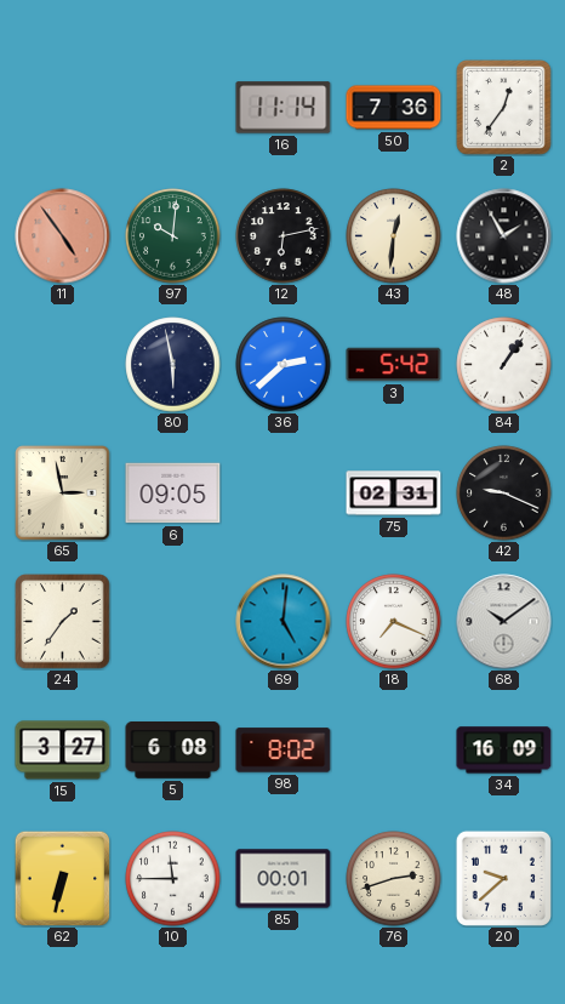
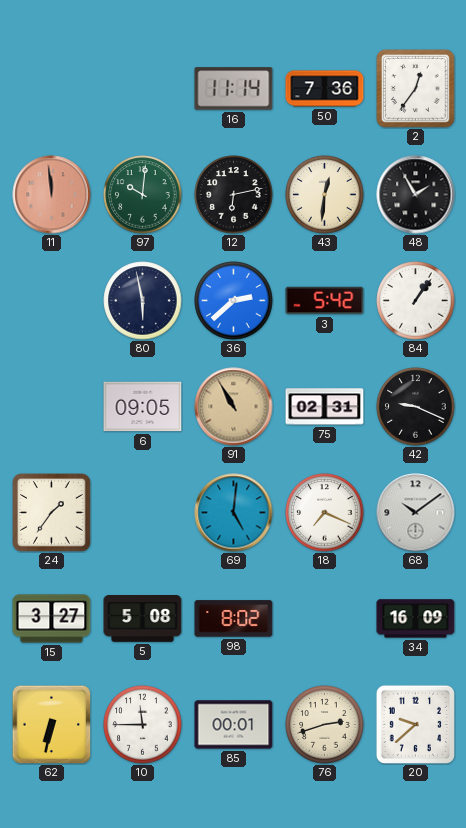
11: 4:54 -> 11:59 (52, 195)
65: 2:58 -> none (63, 494)
91: none -> 10:55 (234, 407)
5: 6:08 -> 5:08 (143, 619)
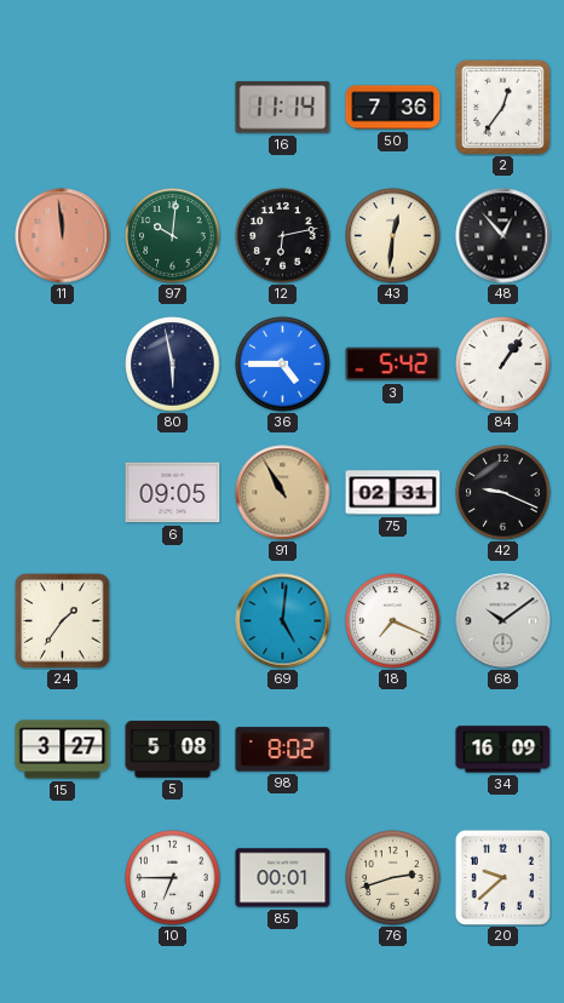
48: 1:55 -> 12:53 (503, 236)
36: 2:38 -> 4:45 (283, 365)
62: 6:32 -> none (51, 724)
10: 11:45 -> 6:45 (173, 878)
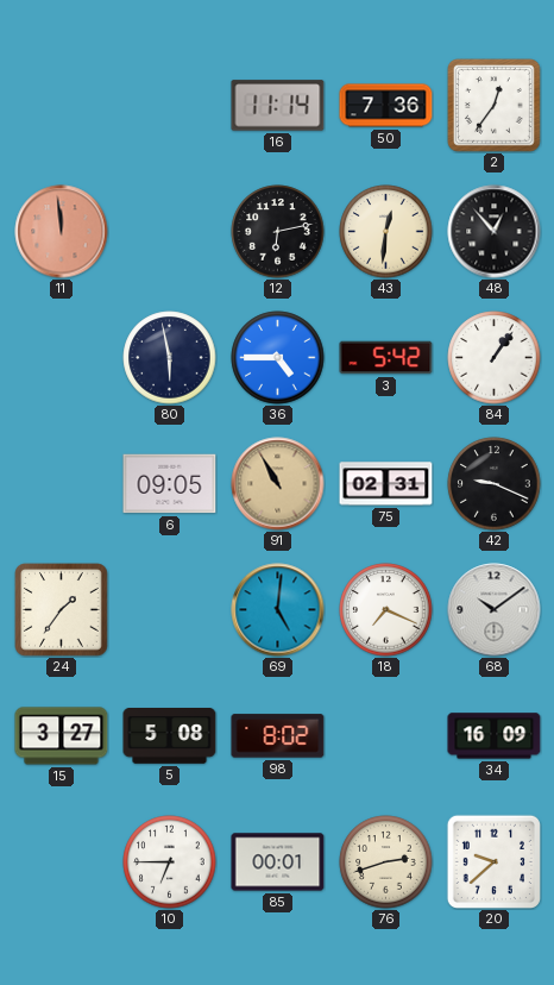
97: 10:01 -> none (173, 236)
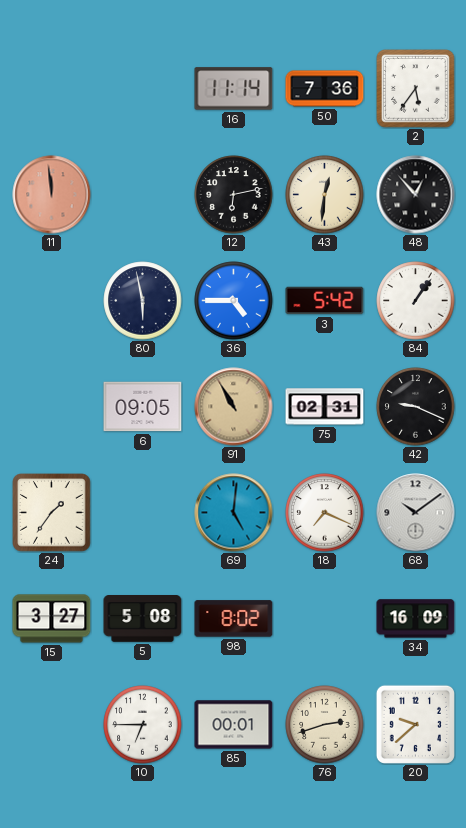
2: 12:36 -> 5:36 (416, 89)
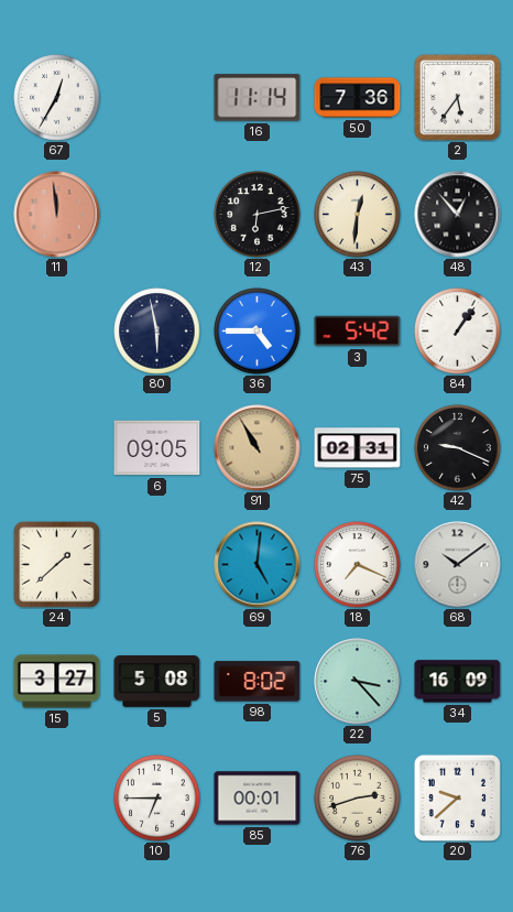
67: none -> 12:35 (57, 98)
24: 1:36 -> 1:38 (57, 565)
22: none -> 3:23 (358, 682)
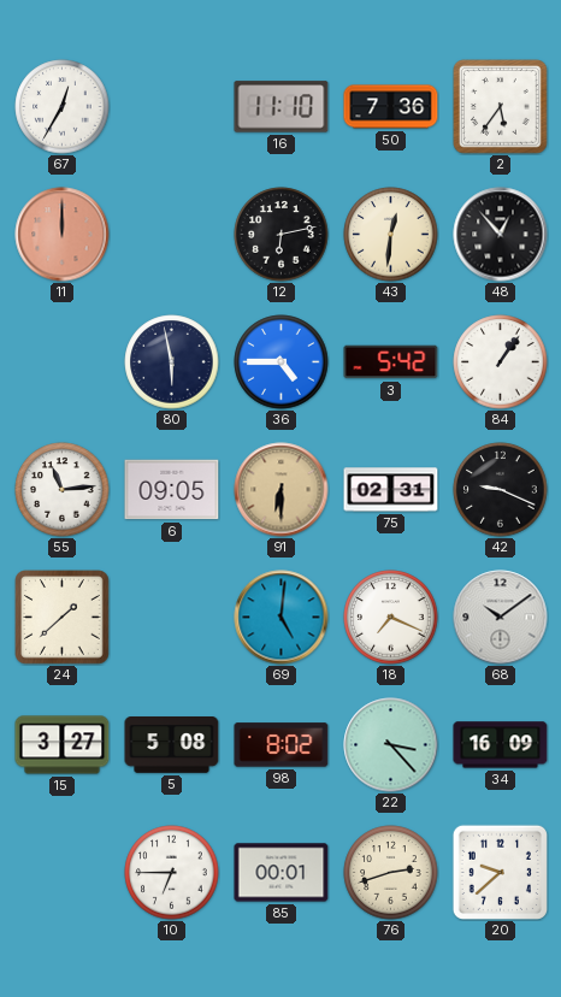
16: 11:14 -> 11:10 (282, 107)
11: 11:59 -> 12:00 (63, 235)
55: none -> 11:14 (63, 490)
91: 10:55 -> 6:30 (282, 490)
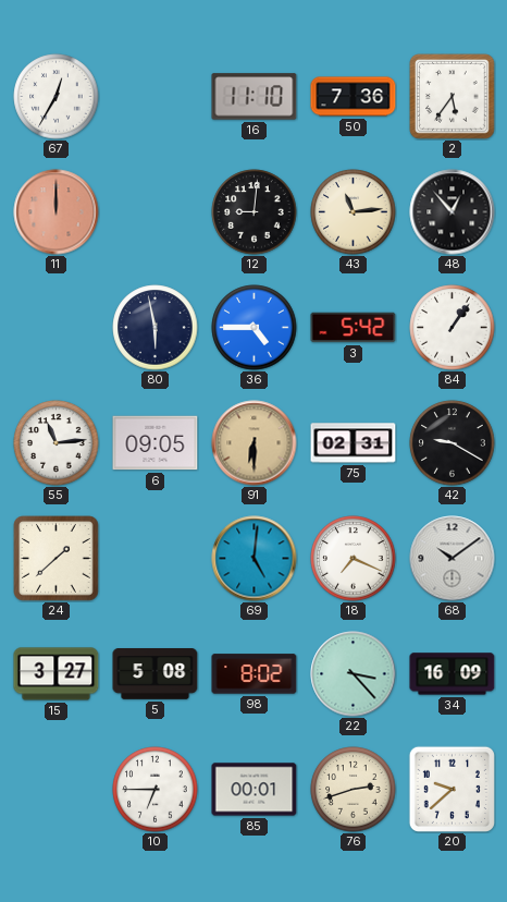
12: 6:13 -> 9:01 (255, 212)
43: 12:31 -> 11:14 (354, 212)
42: 9:19 -> 9:20 (453, 443)
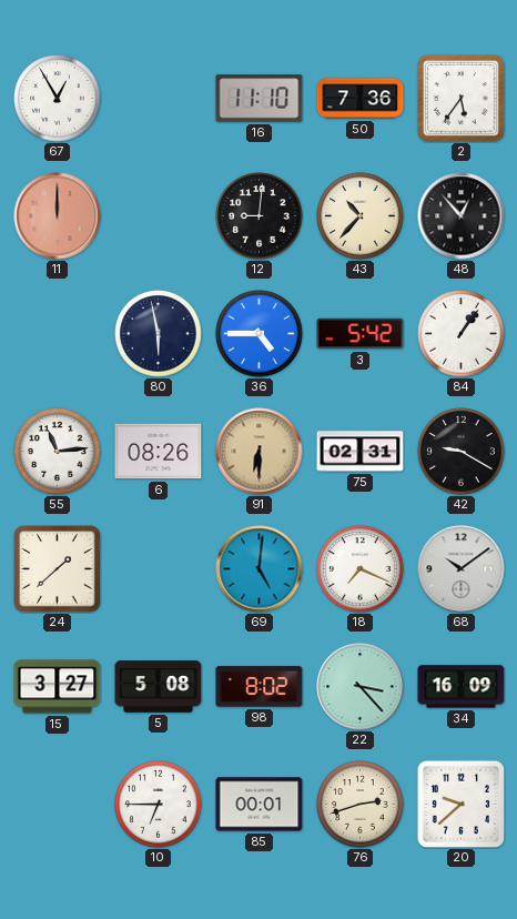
67: 12:35 -> 12:55 (58, 99)
43: 11:14 -> 10:37 (361, 216)
6: 09:05 -> 08:26 (159, 452)
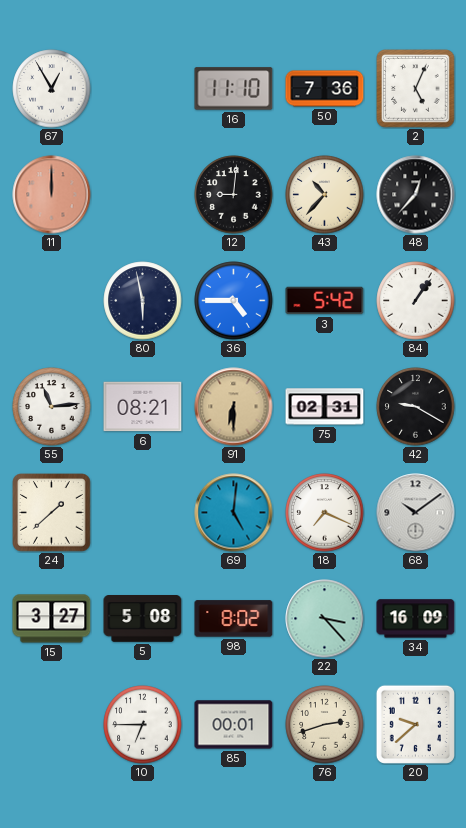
2: 5:36 -> 5:04 (416, 89)
48: 12:53 -> 12:37 (416, 195)
6: 08:26 -> 08:21 (143, 407)
